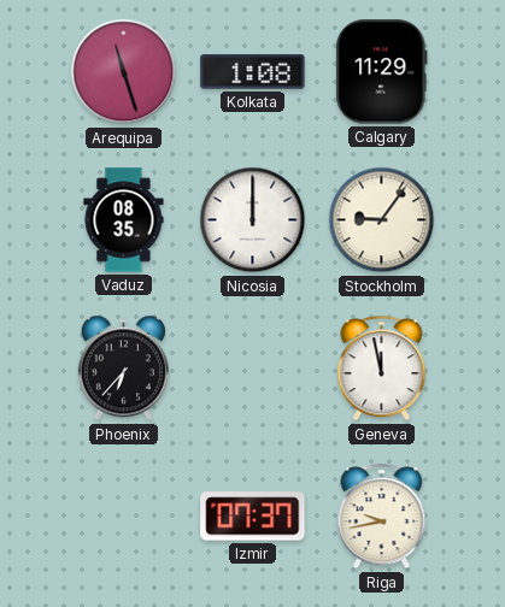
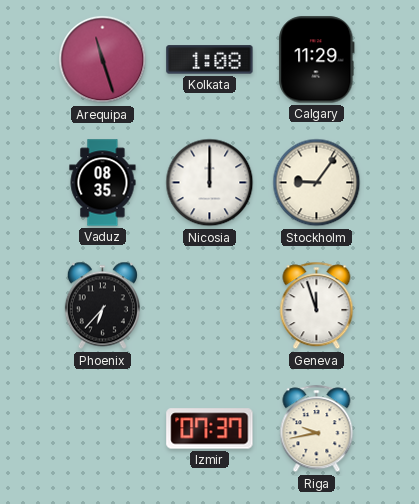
Geneva: 11:58 -> 11:57 (317, 306)
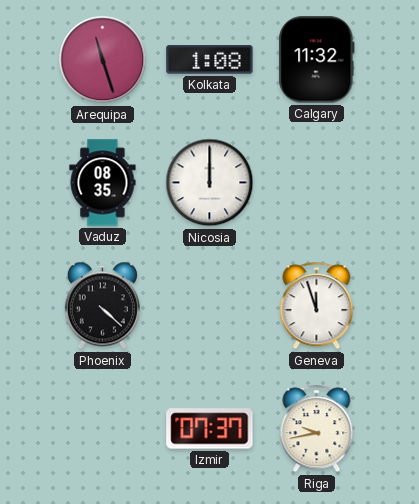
Calgary: 11:29 -> 11:32 (317, 60)
Stockholm: 9:06 -> none (317, 183)
Phoenix: 6:37 -> 4:22 (102, 306)
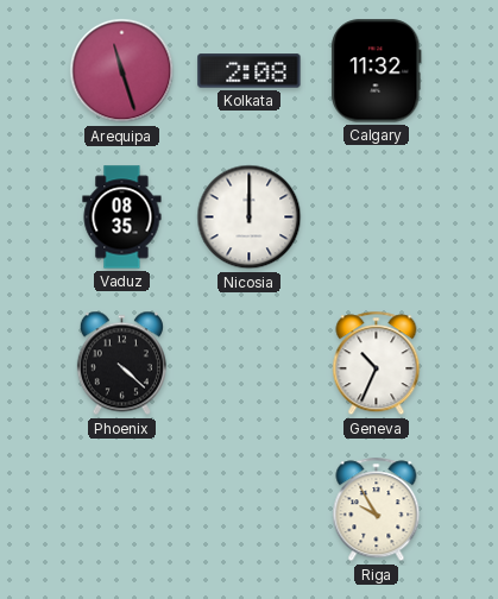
Kolkata: 1:08 -> 2:08 (250, 71)
Geneva: 11:57 -> 10:34 (377, 364)
Izmir: 07:37 -> none (210, 429)
Riga: 9:43 -> 9:55 (377, 510)
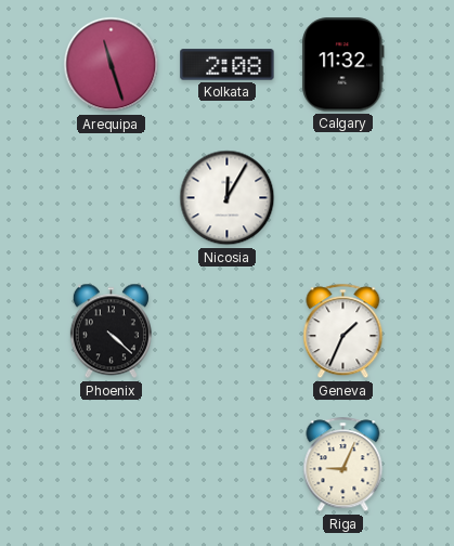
Vaduz: 08:35 -> none (122, 217)
Nicosia: 12:00 -> 12:05 (228, 198)
Geneva: 10:34 -> 1:34 (343, 331)
Riga: 9:55 -> 9:04 (343, 465)
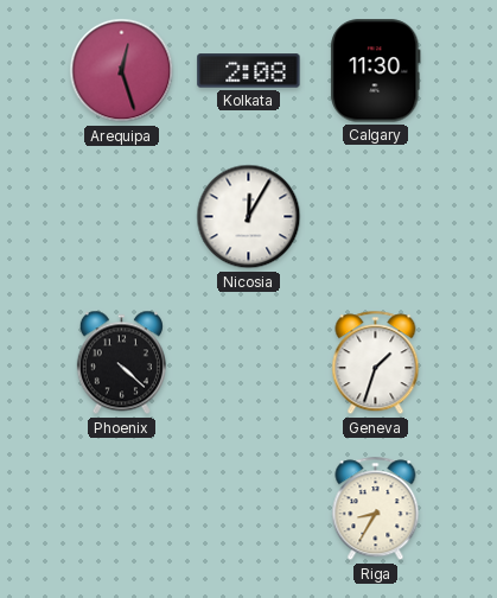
Arequipa: 11:27 -> 12:27 (122, 71)
Calgary: 11:32 -> 11:30 (376, 71)
Geneva: 1:34 -> 1:33 (376, 363)
Riga: 9:04 -> 8:35 (376, 509)
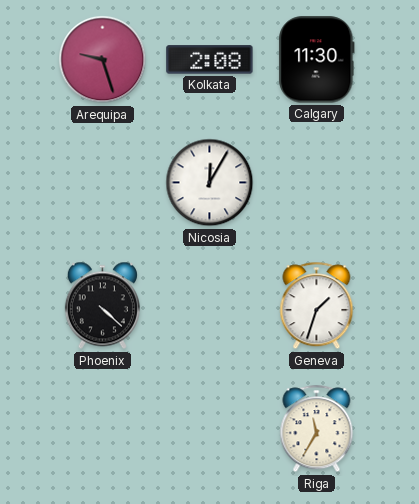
Arequipa: 12:27 -> 9:27 (103, 60)
Riga: 8:35 -> 11:35 (317, 429)
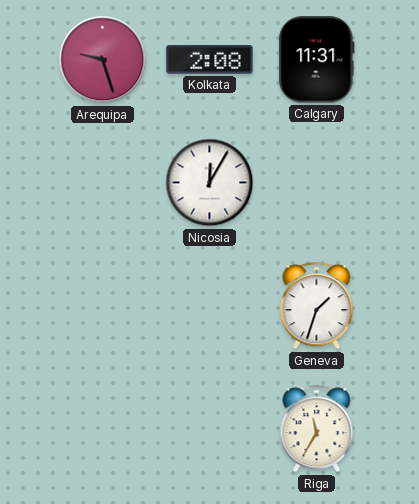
Calgary: 11:30 -> 11:31 (317, 60)
Phoenix: 4:22 -> none (102, 306)
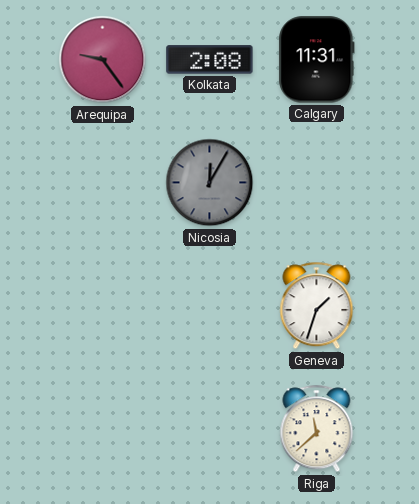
Arequipa: 9:27 -> 9:24 (103, 60)
Nicosia dial: white -> grey (210, 183)
Riga: 11:35 -> 11:38 (317, 429)
